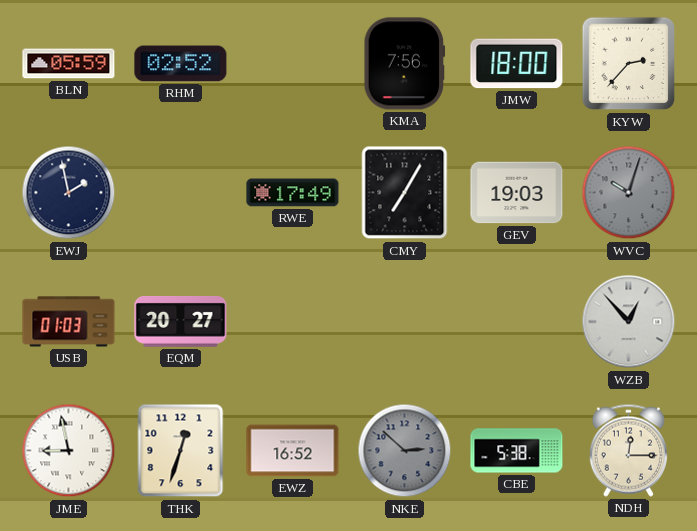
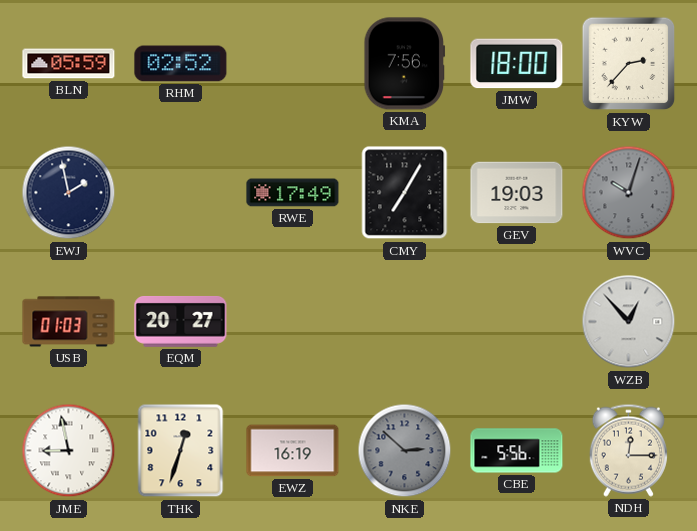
EWZ: 16:52 -> 16:19 (293, 451)
CBE: 5:38 -> 5:56 (517, 451)
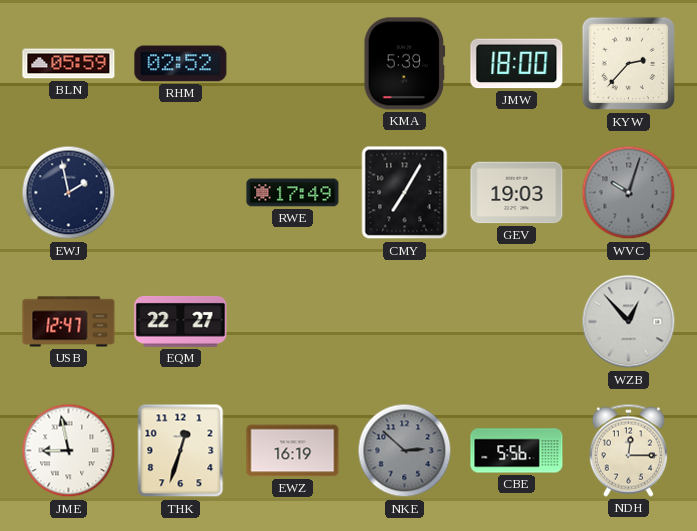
KMA: 7:56 -> 5:39 (405, 64)
USB: 01:03 -> 12:47 (69, 322)
EQM: 20:27 -> 22:27 (181, 321)
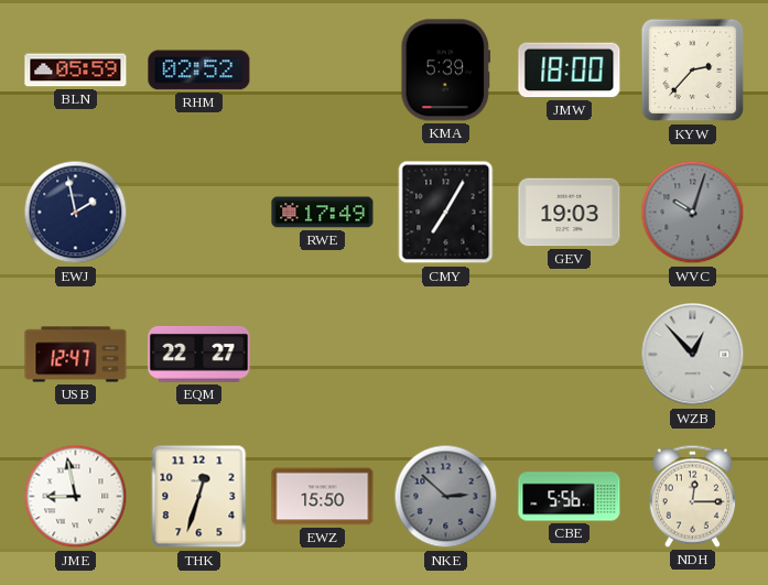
EWZ: 16:19 -> 15:50 (323, 497)
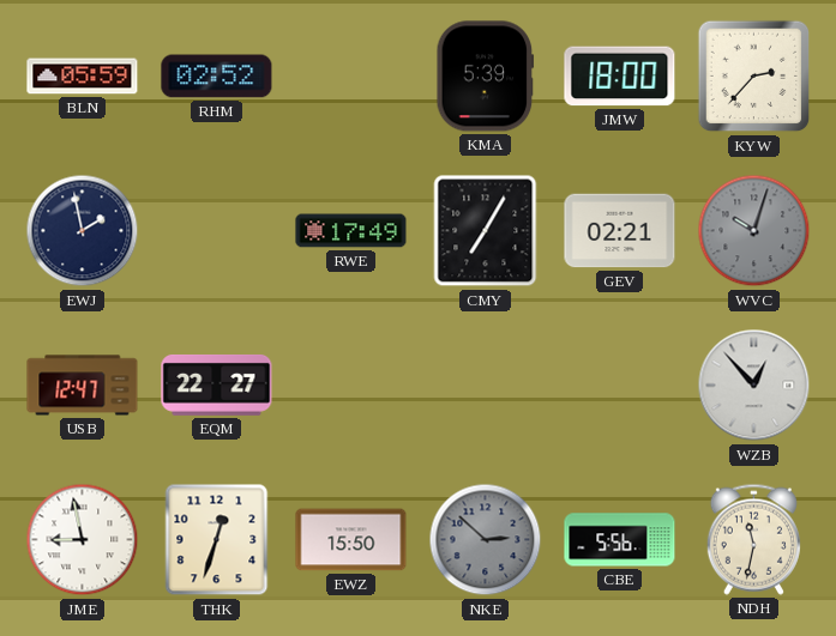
GEV: 19:03 -> 02:21 (620, 231)
NDH: 12:15 -> 11:32 (753, 539)
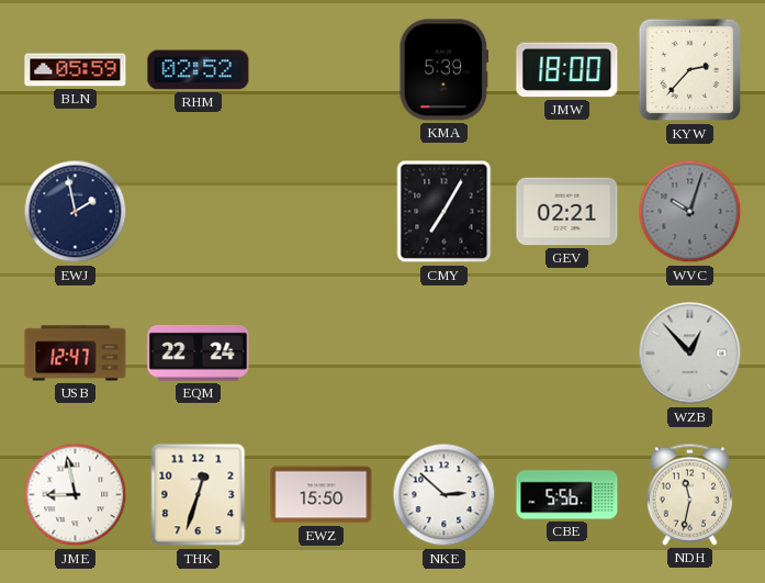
RWE: 17:49 -> none (351, 231)
EQM: 22:27 -> 22:24 (199, 352)
NKE dial: grey -> white (445, 495)
